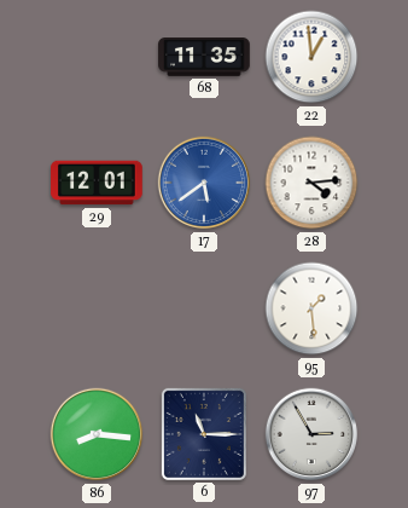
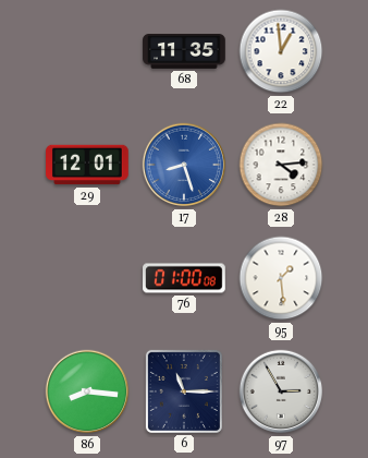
17: 5:39 -> 8:27 (184, 165)
76: none -> 01:00 (184, 278)
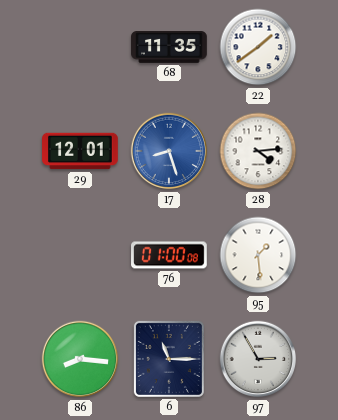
22: 12:59 -> 1:39 (258, 47)
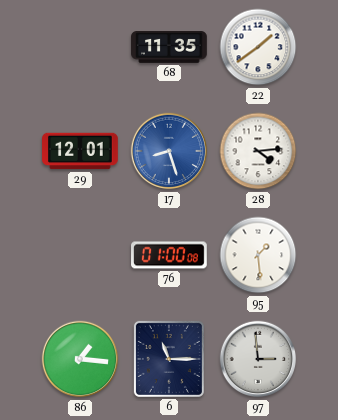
86: 8:16 -> 1:16 (80, 359)
97: 2:55 -> 2:59 (258, 359)
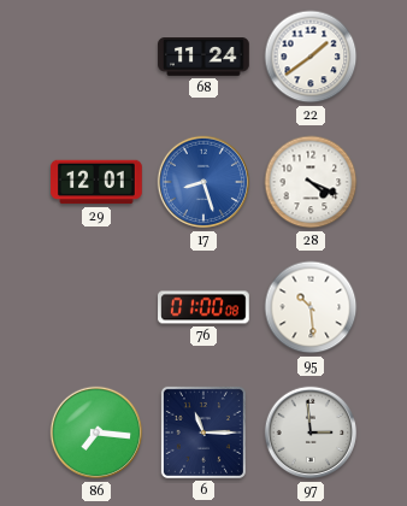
68: 11:35 -> 11:24 (203, 58)
28: 4:14 -> 4:19 (311, 182)
95: 1:29 -> 10:29 (311, 307)
86: 1:16 -> 7:16 (96, 433)
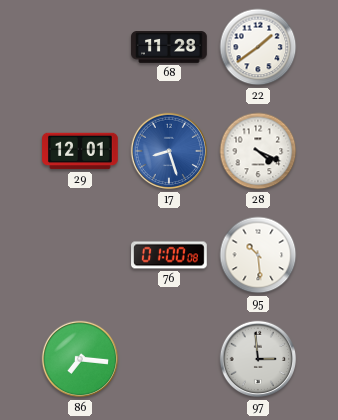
68: 11:24 -> 11:28 (169, 48)
6: 11:15 -> none (203, 433)
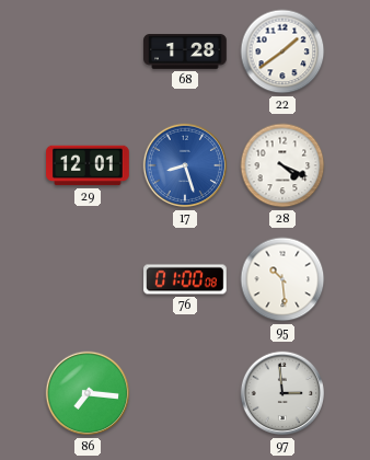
68: 11:28 -> 1:28 (185, 53)
